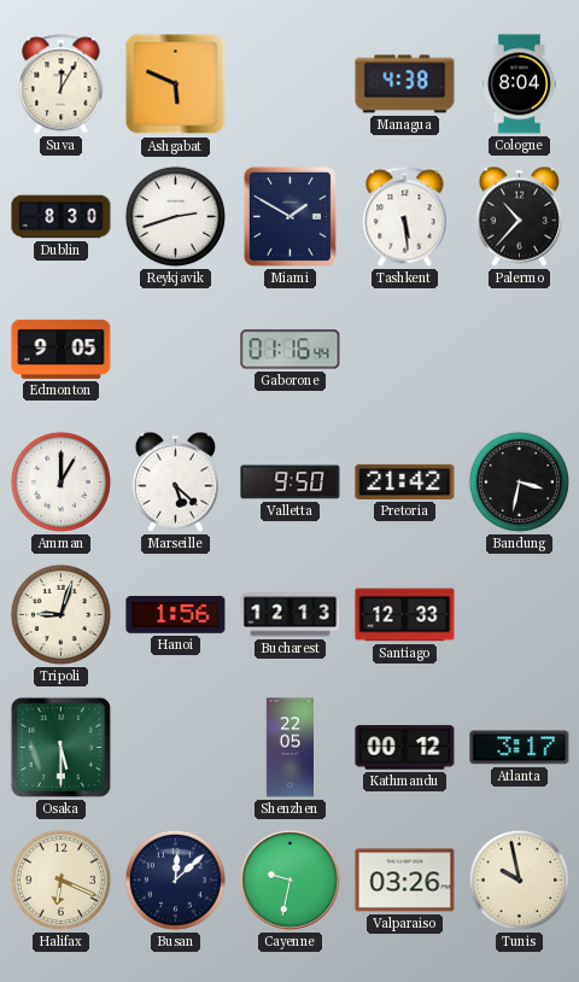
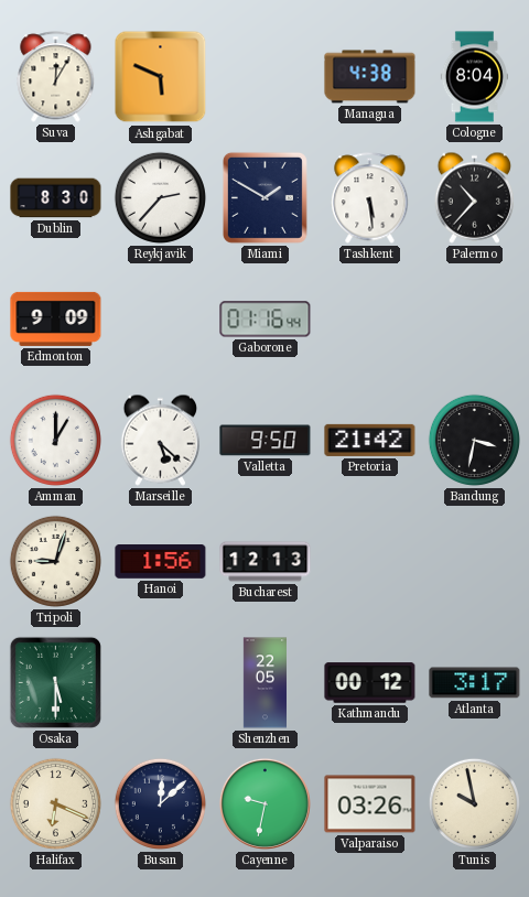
Reykjavik: 2:42 -> 2:37 (160, 197)
Edmonton: 9:05 -> 9:09 (56, 318)
Santiago: 12:33 -> none (405, 615)
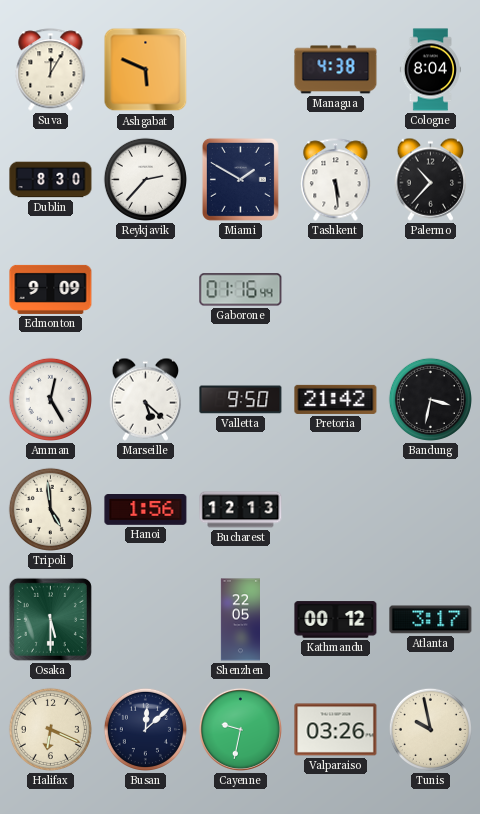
Amman: 1:00 -> 12:25 (50, 399)
Tripoli: 9:03 -> 4:59 (50, 509)
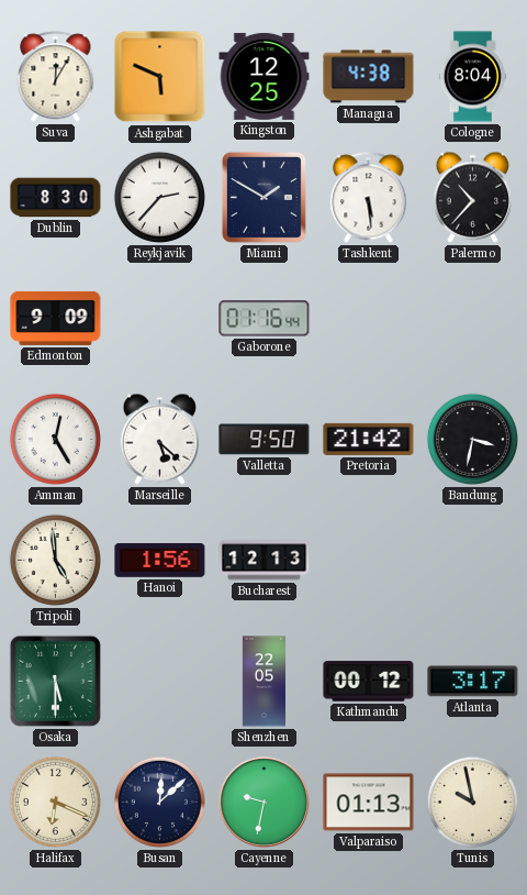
Kingston: none -> 12:25 (265, 76)
Valparaiso: 03:26 -> 01:13 (369, 803)
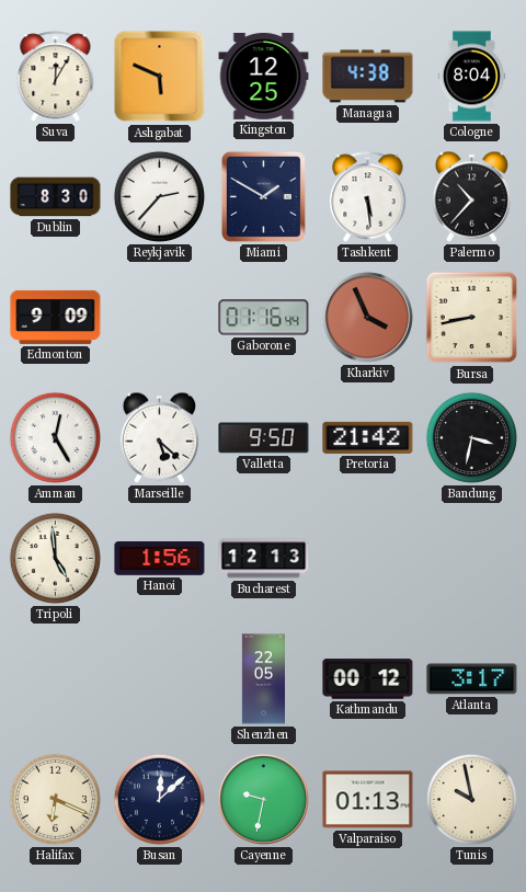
Kharkiv: none -> 3:56 (367, 317)
Bursa: none -> 8:43 (472, 318)
Osaka: 5:30 -> none (55, 681)
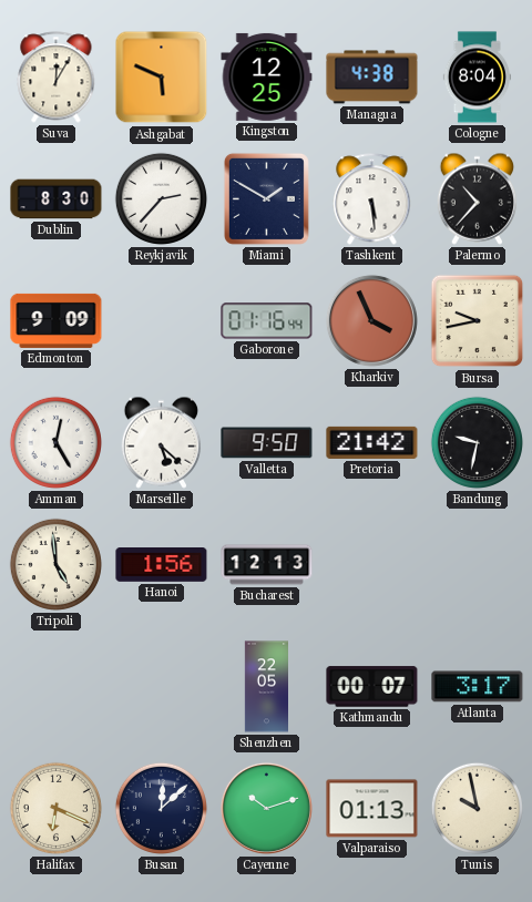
Bursa: 8:43 -> 9:43 (478, 321)
Bandung: 3:32 -> 9:32 (477, 442)
Kathmandu: 00:12 -> 00:07 (372, 687)
Cayenne: 9:32 -> 10:12 (266, 808)
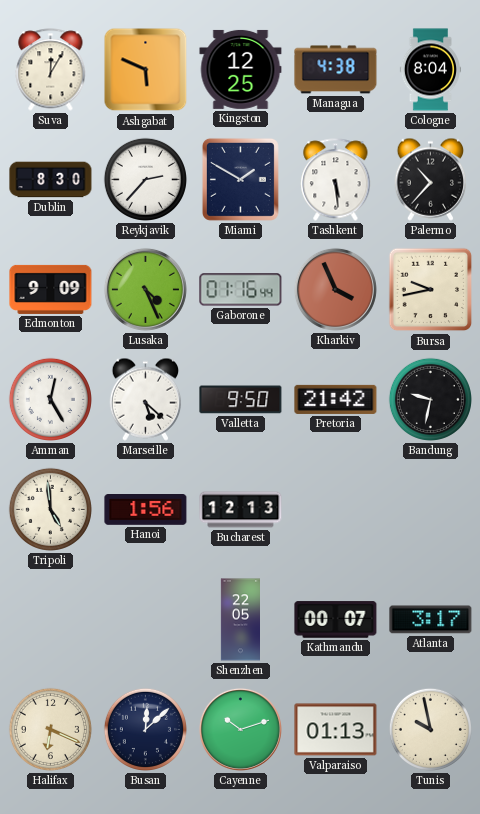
Lusaka: none -> 4:26 (145, 289)
